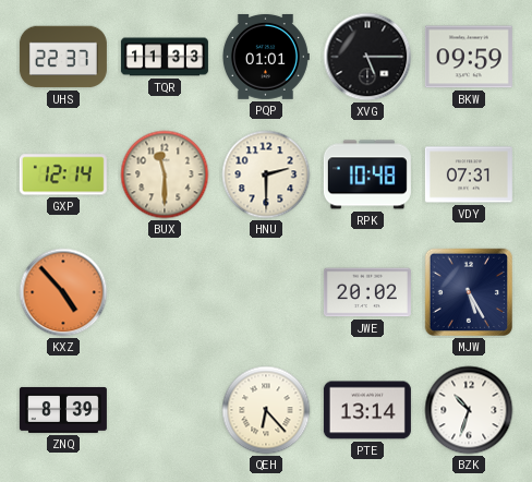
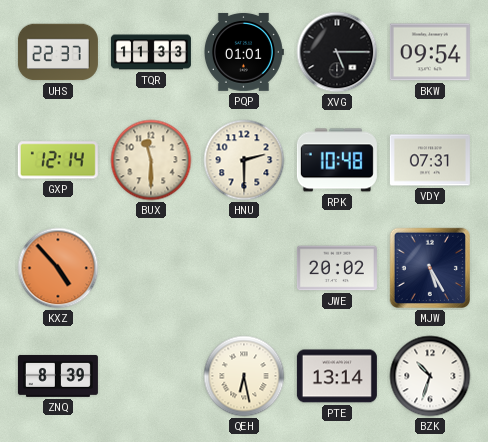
BKW: 09:59 -> 09:54 (430, 52)
QEH: 6:23 -> 6:28 (244, 376)
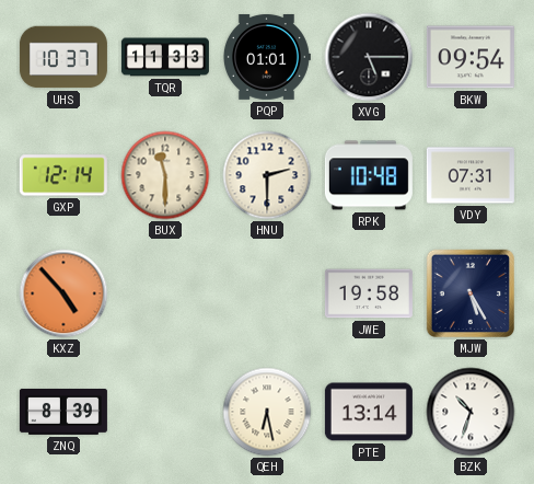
UHS: 22:37 -> 10:37 (63, 57)
JWE: 20:02 -> 19:58 (369, 293)
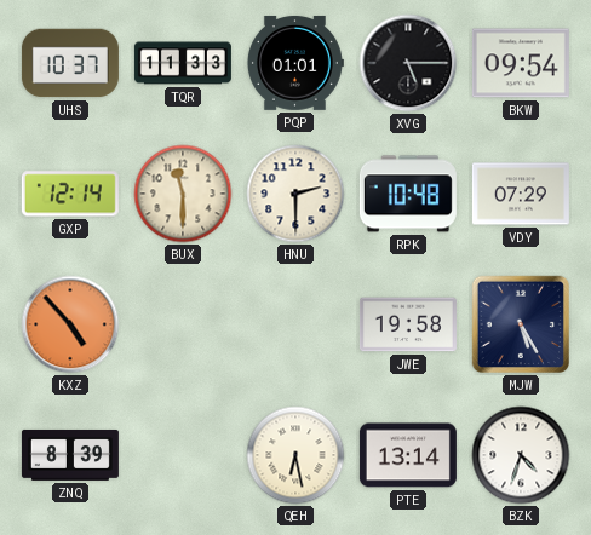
VDY: 07:31 -> 07:29 (521, 194)
BZK: 10:33 -> 4:33 (521, 455)
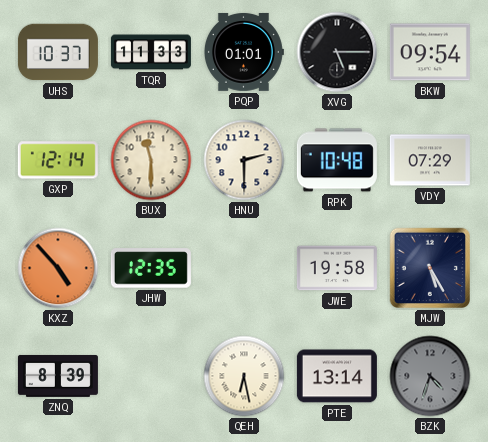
JHW: none -> 12:35 (151, 268)
BZK dial: white -> grey (430, 376)
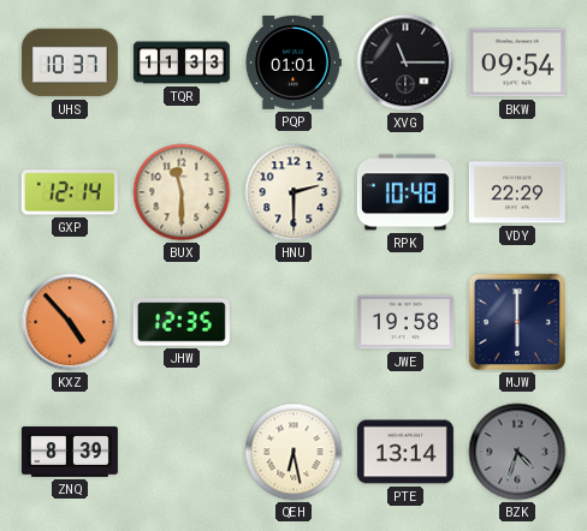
XVG: 5:15 -> 11:15 (405, 62)
VDY: 07:29 -> 22:29 (517, 192)
MJW: 5:25 -> 6:00 (517, 322)
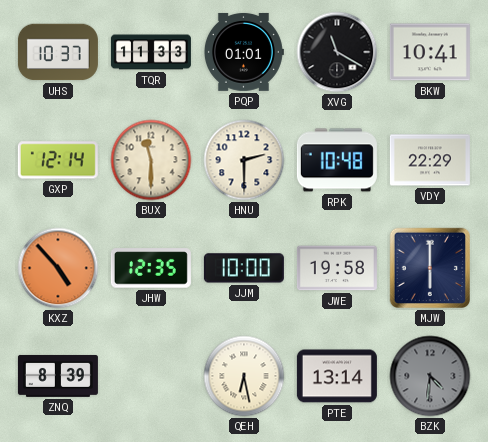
XVG: 11:15 -> 11:20 (337, 52)
BKW: 09:54 -> 10:41 (430, 52)
JJM: none -> 10:00 (244, 268)
BZK: 4:33 -> 4:31 (430, 376)
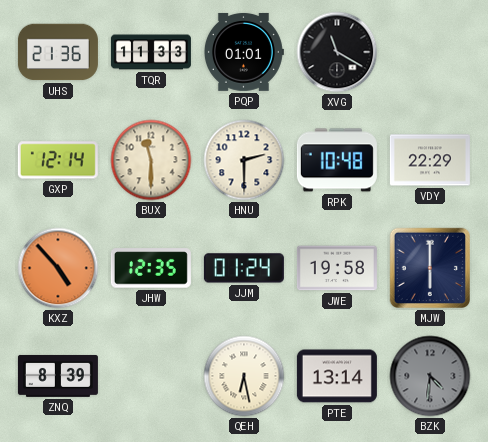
UHS: 10:37 -> 21:36 (58, 52)
BKW: 10:41 -> none (430, 52)
JJM: 10:00 -> 01:24 (244, 268)
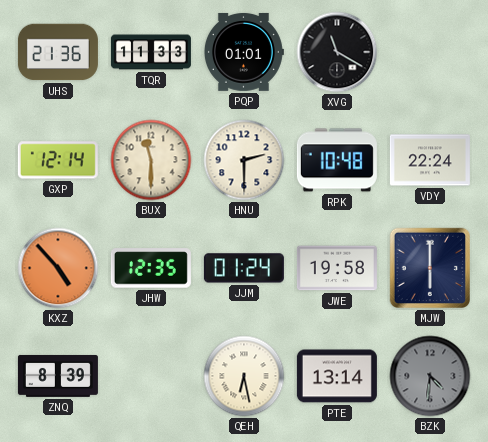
VDY: 22:29 -> 22:24 (430, 160)
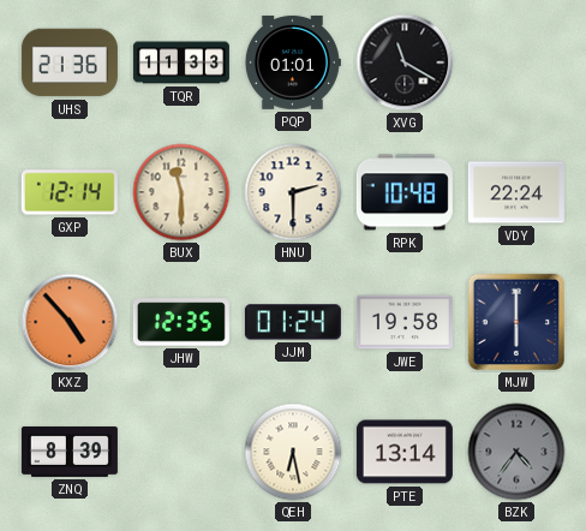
BZK: 4:31 -> 4:36 (516, 452)
